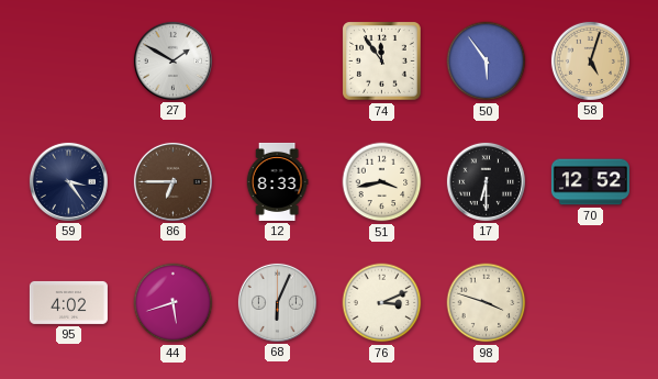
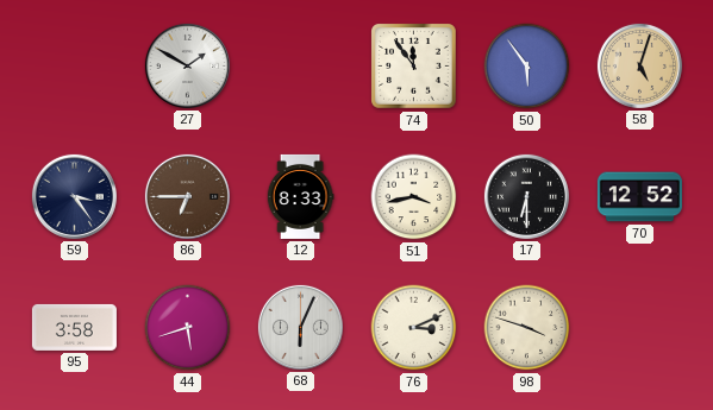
95: 4:02 -> 3:58 (74, 327)
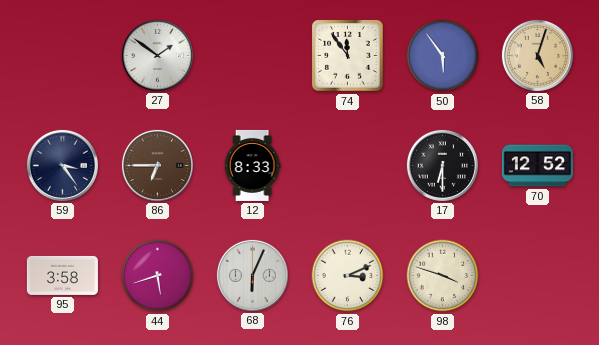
27: 1:50 -> 1:51 (157, 55)
51: 3:43 -> none (414, 197)
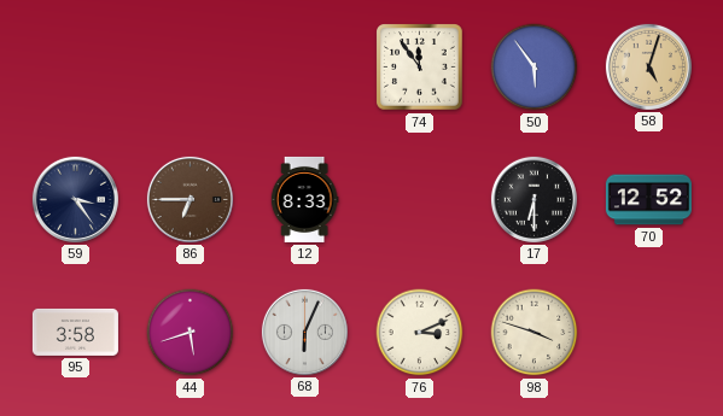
27: 1:51 -> none (157, 55)
